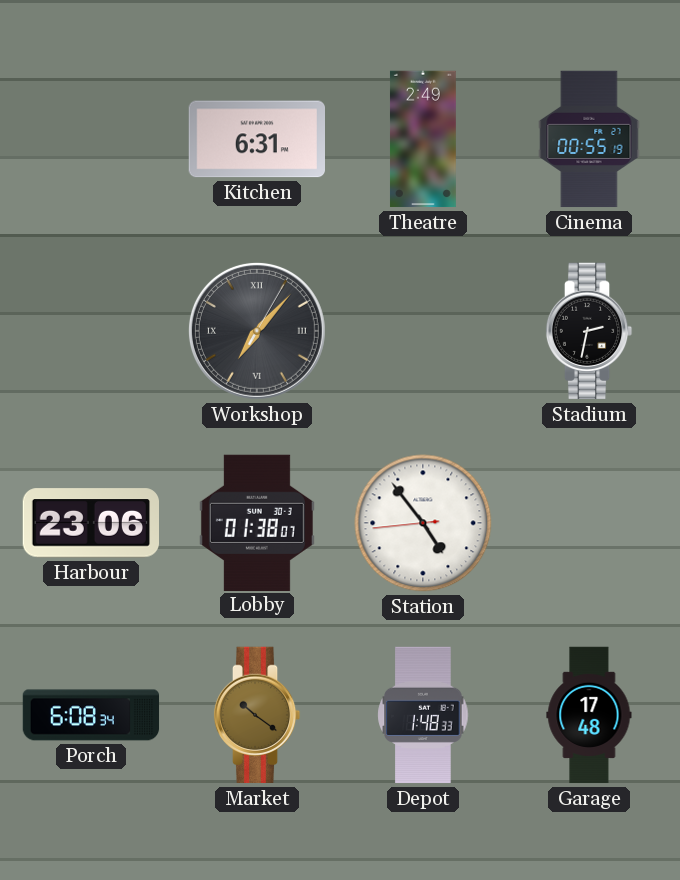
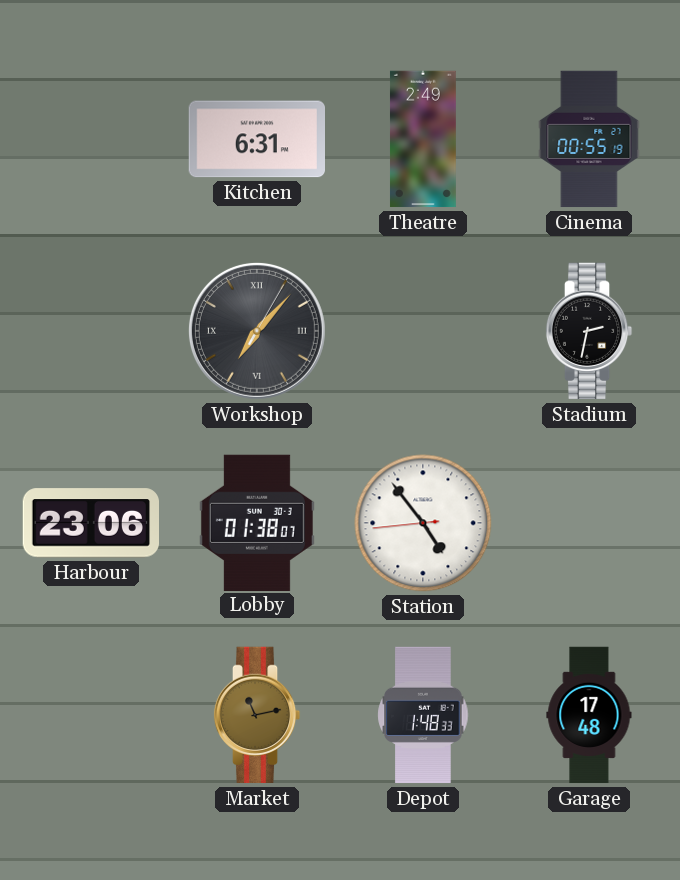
Porch: 6:08 -> none (91, 715)
Market: 10:21 -> 11:13 (257, 715)
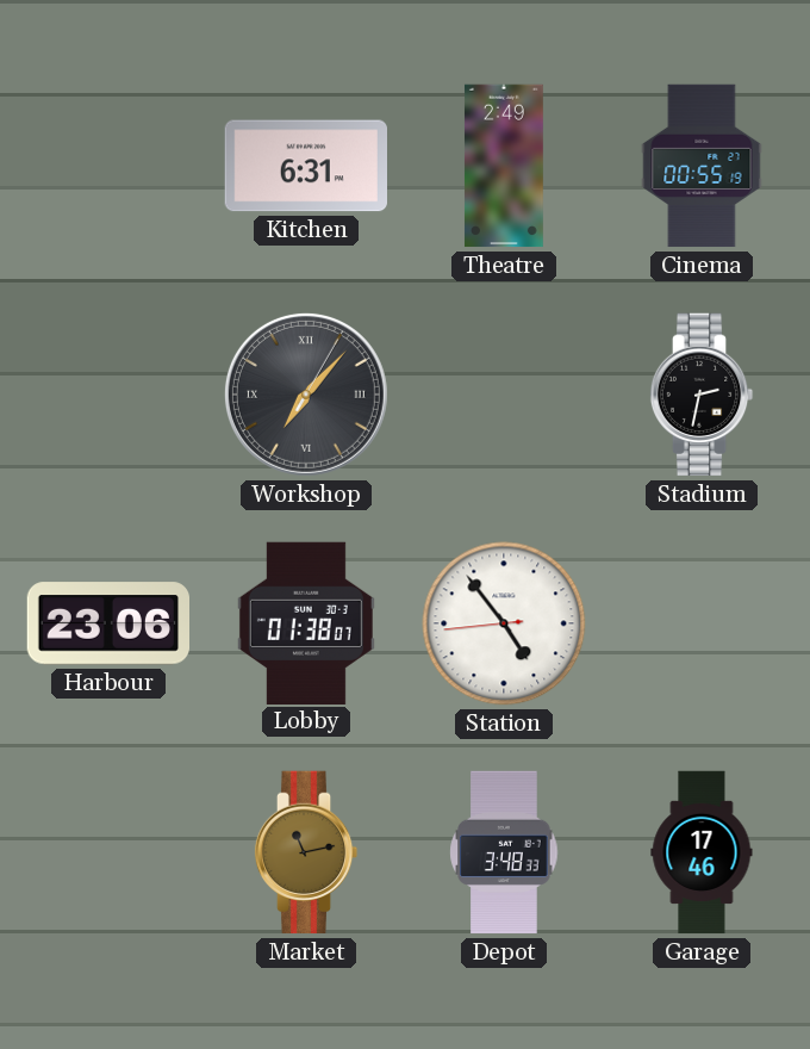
Depot: 1:48 -> 3:48 (504, 852)
Garage: 17:48 -> 17:46 (702, 852)
